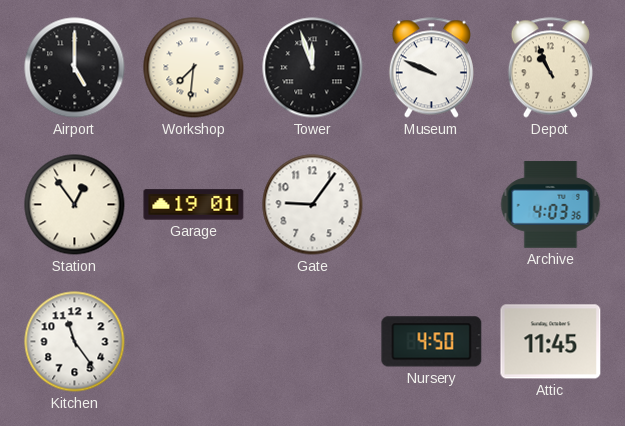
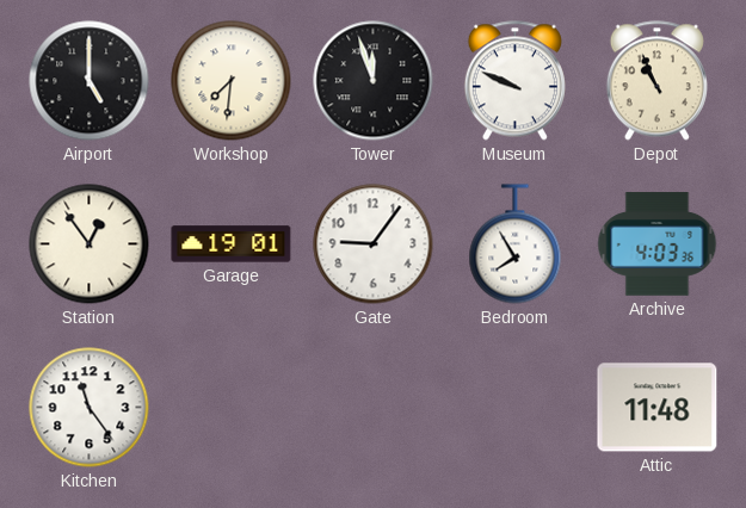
Bedroom: none -> 7:55 (516, 244)
Nursery: 4:50 -> none (432, 342)
Attic: 11:45 -> 11:48 (658, 408)
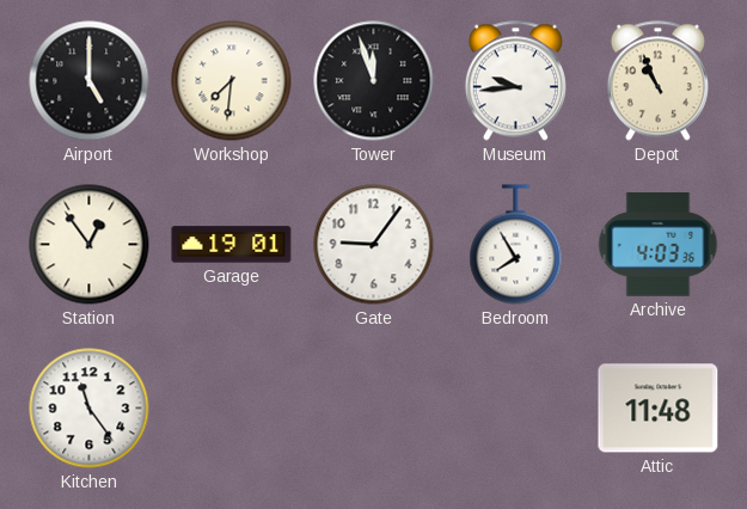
Museum: 9:49 -> 9:44 (515, 81)
